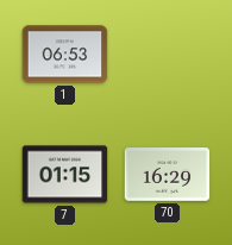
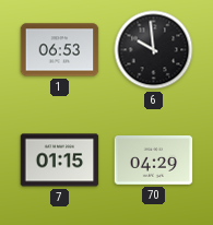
6: none -> 9:59 (154, 50)
70: 16:29 -> 04:29 (154, 161)
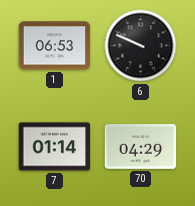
6: 9:59 -> 9:49 (141, 46)
7: 01:15 -> 01:14 (55, 147)
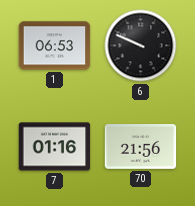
7: 01:14 -> 01:16 (55, 147)
70: 04:29 -> 21:56 (141, 147)
